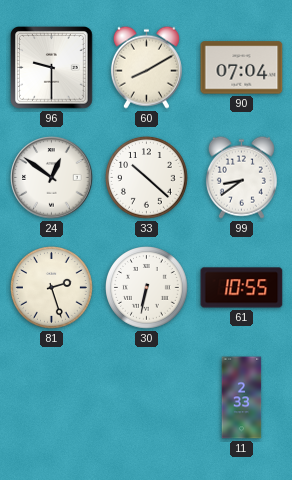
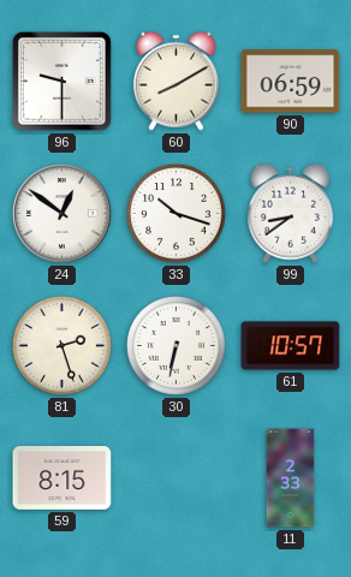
90: 07:04 -> 06:59 (291, 82)
33: 10:22 -> 10:18 (177, 214)
61: 10:55 -> 10:57 (291, 346)
59: none -> 8:15 (63, 478)
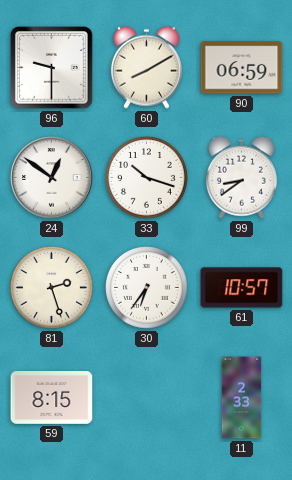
30: 6:32 -> 6:36 (147, 288)
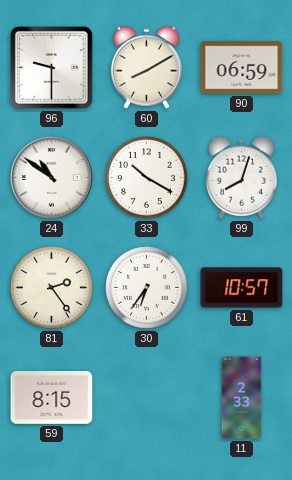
24: 12:51 -> 10:51 (52, 178)
33: 10:18 -> 10:20 (147, 178)
99: 8:39 -> 8:03 (241, 177)
81: 2:27 -> 2:24 (52, 288)
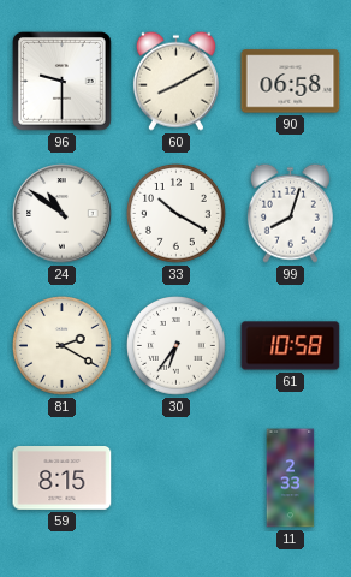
90: 06:59 -> 06:58 (291, 82)
81: 2:24 -> 2:20 (63, 346)
61: 10:57 -> 10:58 (291, 346)
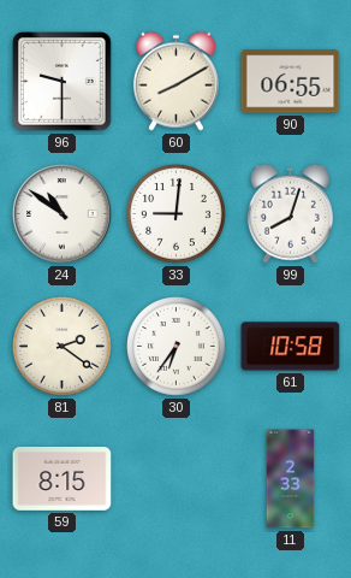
90: 06:58 -> 06:55 (291, 82)
33: 10:20 -> 9:01 (177, 214)
81: 2:20 -> 2:21 (63, 347)
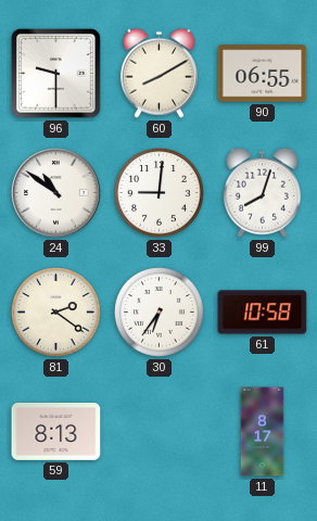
59: 8:15 -> 8:13 (56, 432)
11: 2:33 -> 8:17 (263, 432)
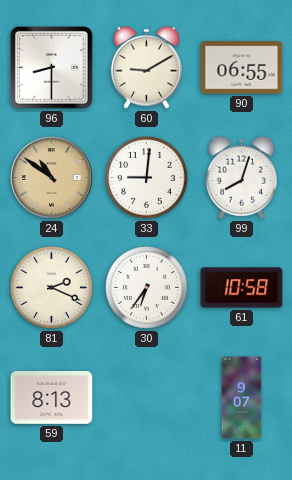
96: 9:30 -> 8:30 (52, 68)
60: 8:10 -> 9:10 (146, 67)
24 dial: white -> champagne (52, 178)
81: 2:21 -> 2:19 (52, 288)
11: 8:17 -> 9:07 (242, 398)
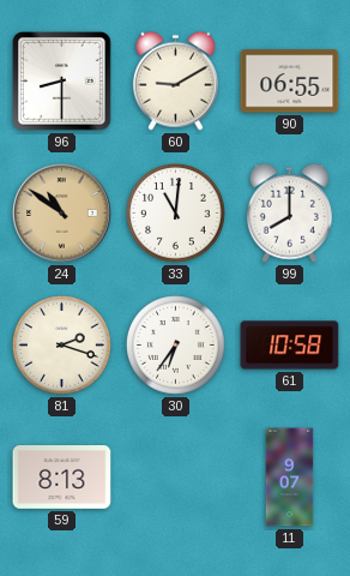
33: 9:01 -> 11:01 (176, 214)
99: 8:03 -> 8:00 (289, 212)
81: 2:19 -> 2:18 (62, 346)
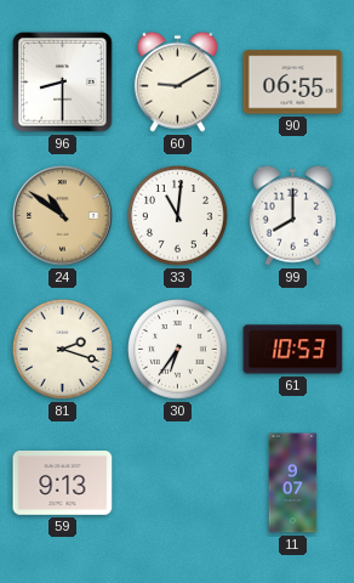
61: 10:58 -> 10:53 (293, 350)
59: 8:13 -> 9:13 (63, 483)
